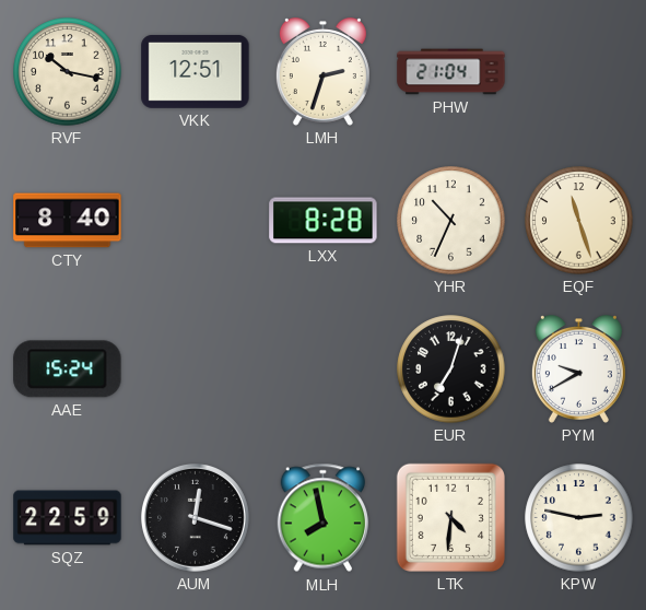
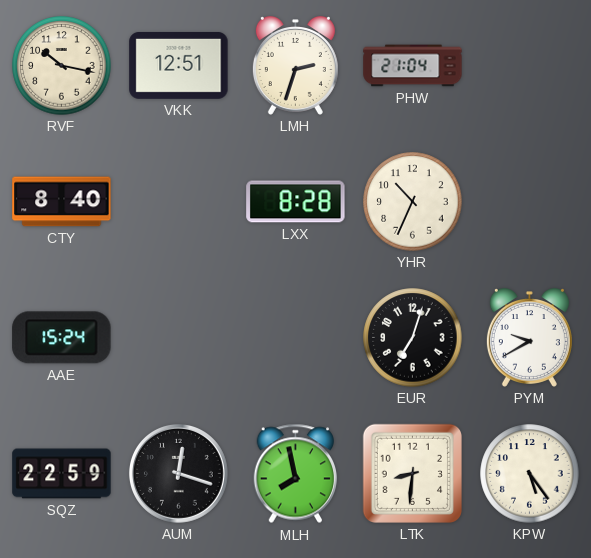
EQF: 11:27 -> none (579, 221)
LTK: 4:31 -> 8:31 (412, 473)
KPW: 2:47 -> 5:24 (530, 474)
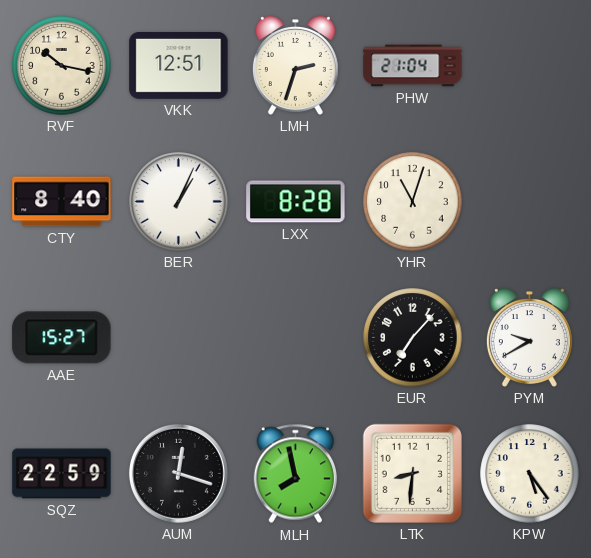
BER: none -> 1:04 (179, 202)
YHR: 10:34 -> 11:03 (413, 202)
AAE: 15:24 -> 15:27 (62, 338)
EUR: 7:03 -> 7:07 (413, 338)
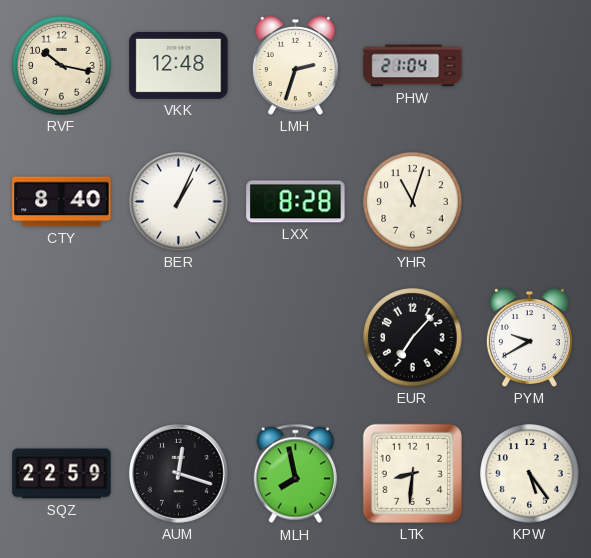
VKK: 12:51 -> 12:48 (179, 65)
AAE: 15:27 -> none (62, 338)
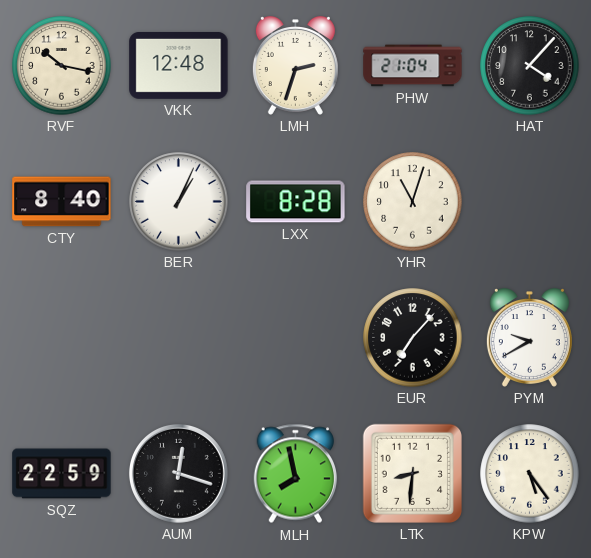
HAT: none -> 4:07 (530, 66)
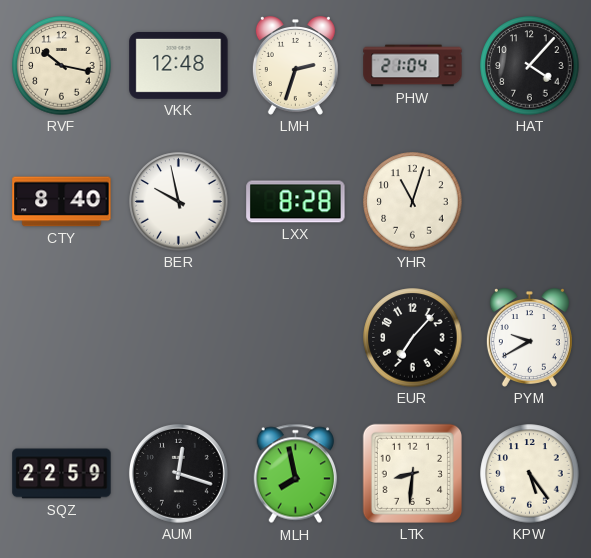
BER: 1:04 -> 9:58 (179, 202)
